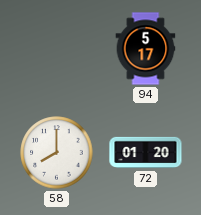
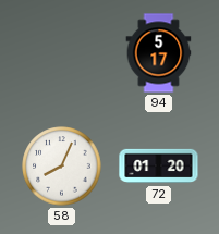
58: 8:00 -> 8:04 (62, 167)
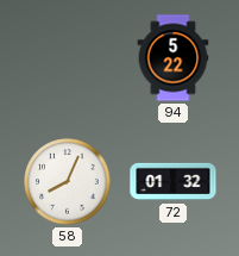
94: 5:17 -> 5:22 (174, 58)
72: 01:20 -> 01:32 (174, 182)
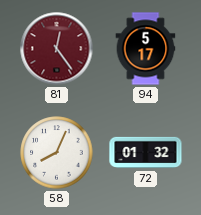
81: none -> 12:24 (57, 49)
94: 5:22 -> 5:17 (146, 49)
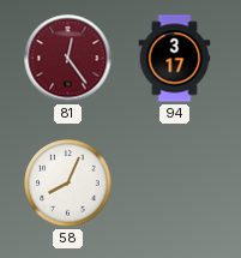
94: 5:17 -> 3:17 (175, 59)
72: 01:32 -> none (146, 153)
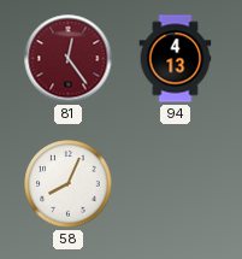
94: 3:17 -> 4:13 (176, 59)
